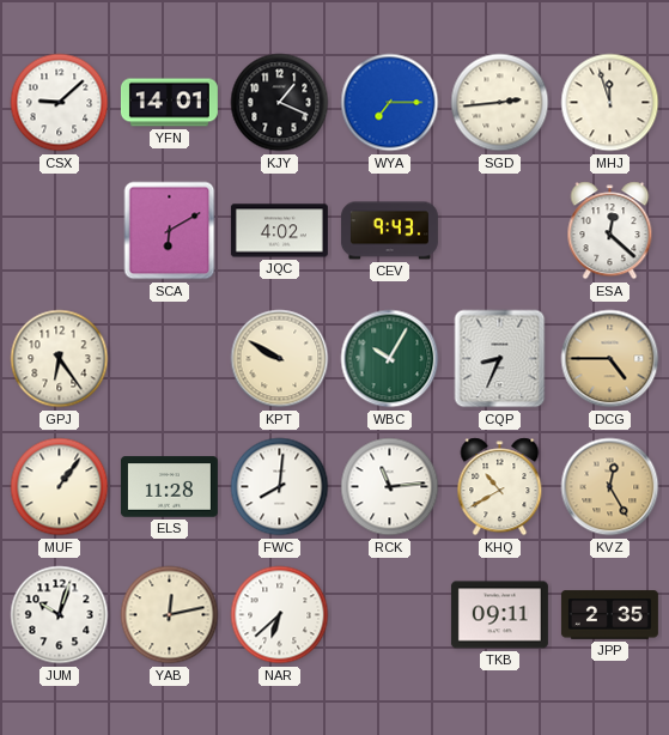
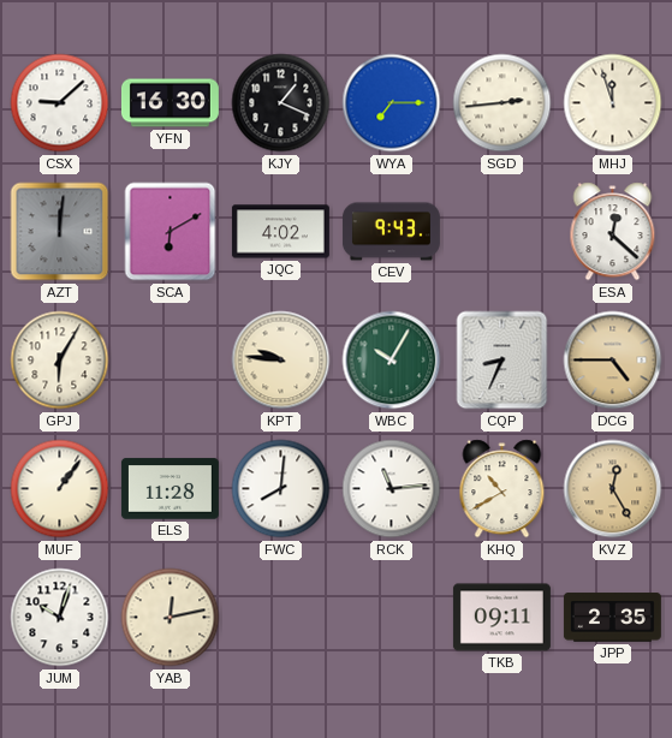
YFN: 14:01 -> 16:30 (170, 103)
AZT: none -> 12:01 (60, 232)
GPJ: 6:24 -> 6:05 (60, 361)
KPT: 9:50 -> 9:46 (281, 361)
NAR: 6:38 -> none (280, 615)
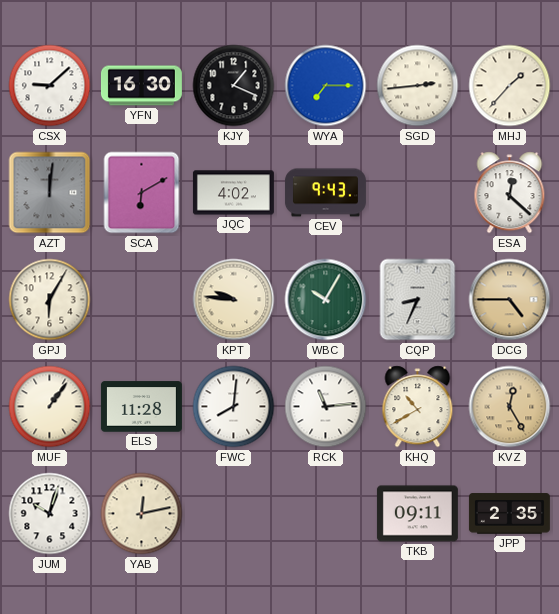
MHJ: 11:57 -> 1:37 (510, 86)
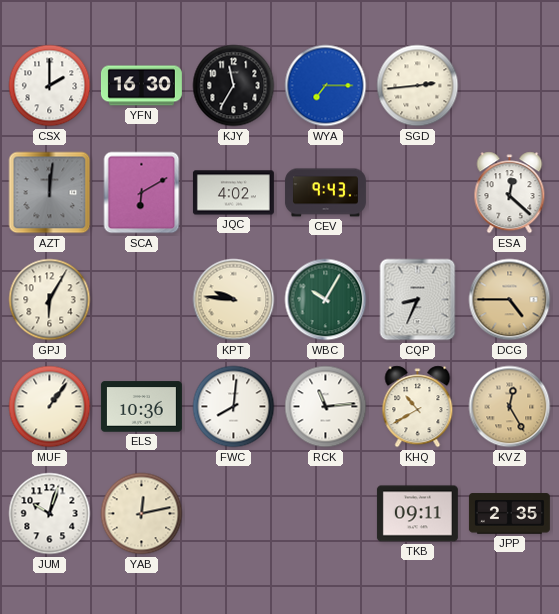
CSX: 9:08 -> 2:00 (50, 86)
KJY: 1:19 -> 11:35 (234, 86)
MHJ: 1:37 -> none (510, 86)
ELS: 11:28 -> 10:36 (141, 407)
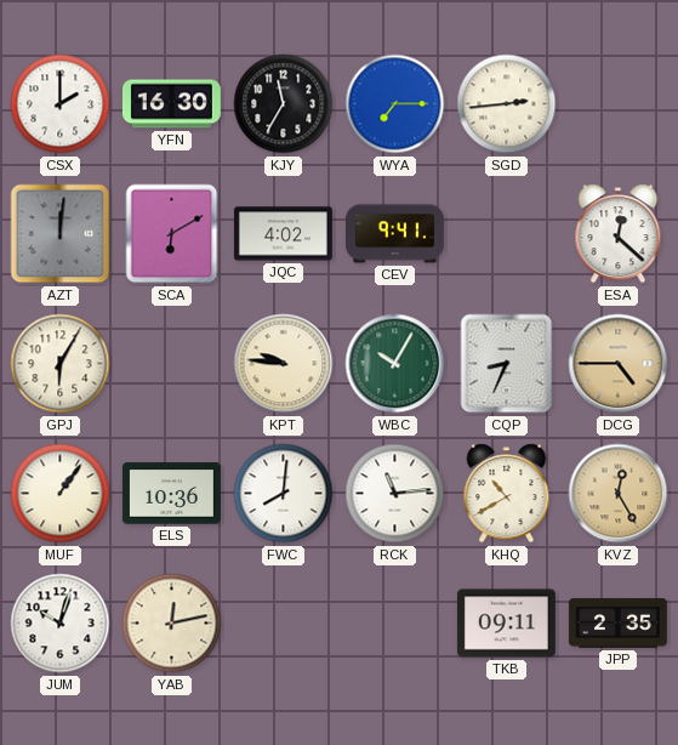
CEV: 9:43 -> 9:41 (394, 234)
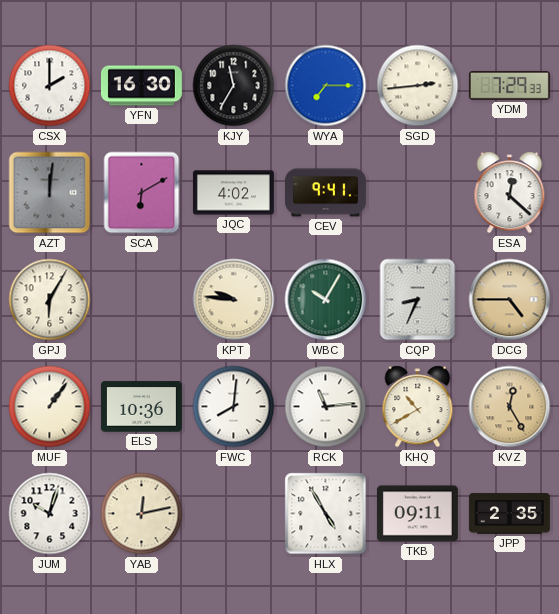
YDM: none -> 7:29 (509, 85)
HLX: none -> 4:55 (326, 514)
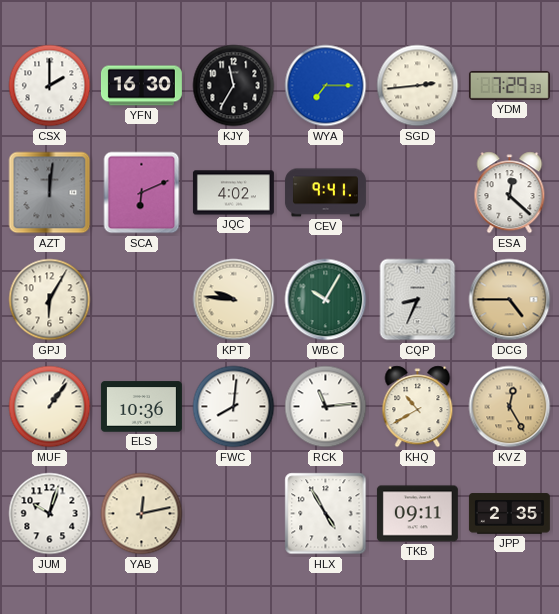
SCA: 6:10 -> 6:11 (142, 193)
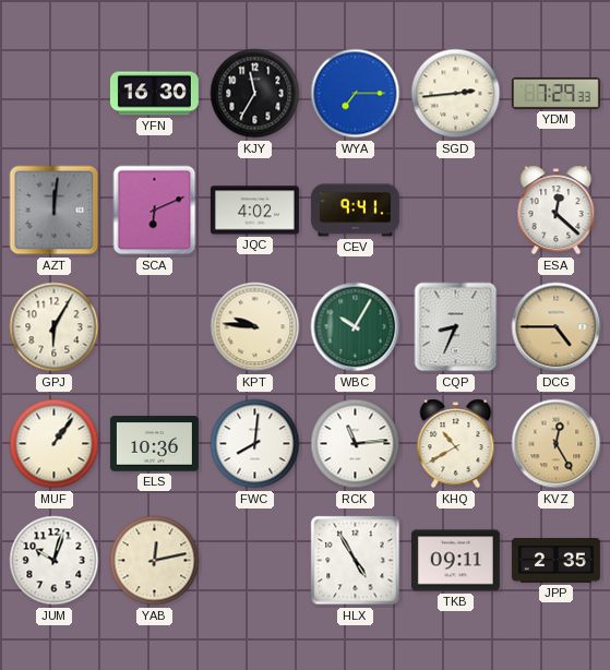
CSX: 2:00 -> none (50, 86)
